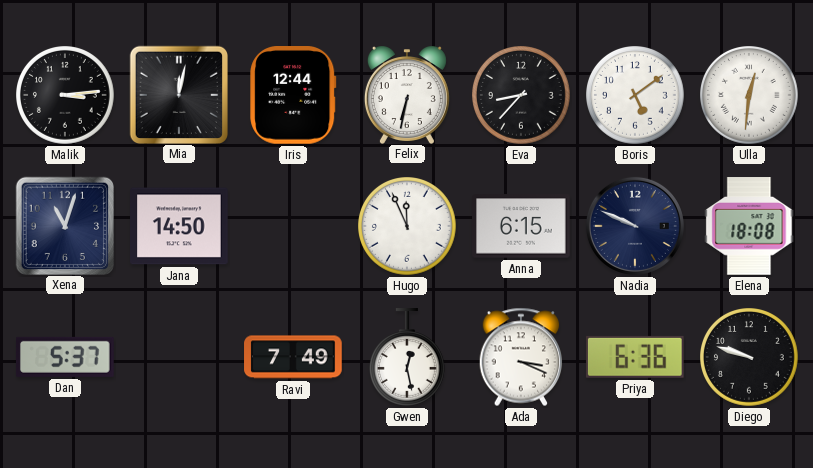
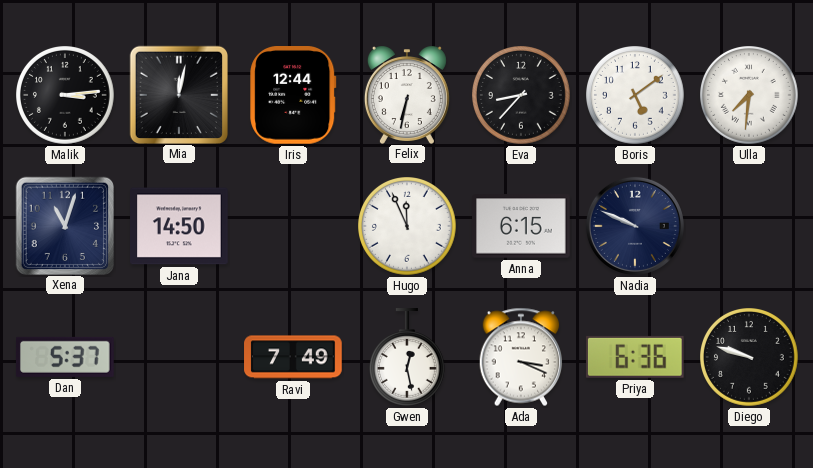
Ulla: 12:31 -> 7:31 (750, 96)
Elena: 18:08 -> none (749, 226)
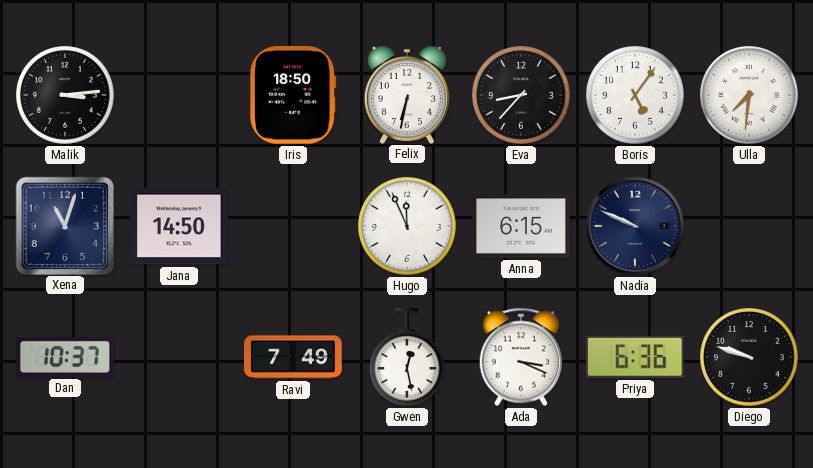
Mia: 12:02 -> none (178, 94)
Iris: 12:44 -> 18:50 (293, 96)
Boris: 5:09 -> 5:06 (636, 96)
Dan: 5:37 -> 10:37 (66, 357)
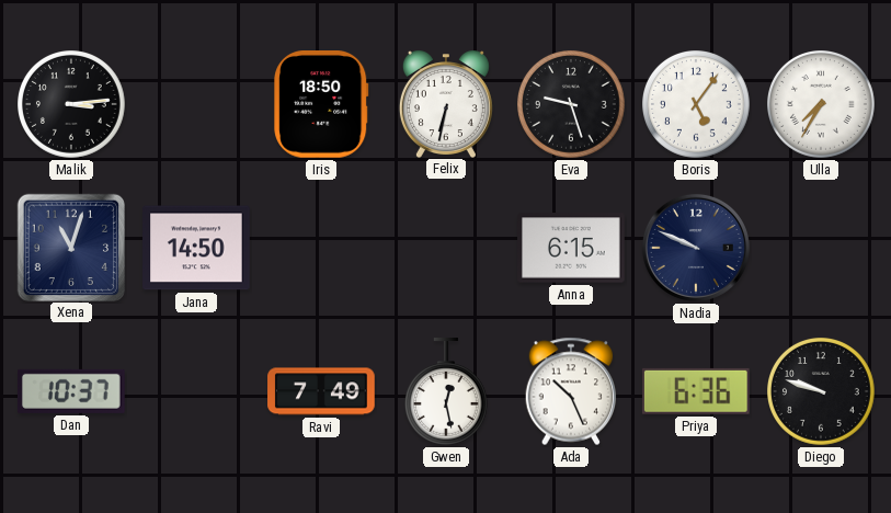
Eva: 8:37 -> 9:27 (572, 105)
Ulla: 7:31 -> 7:35 (822, 105)
Hugo: 11:56 -> none (408, 227)
Ada: 3:19 -> 10:26 (571, 391)
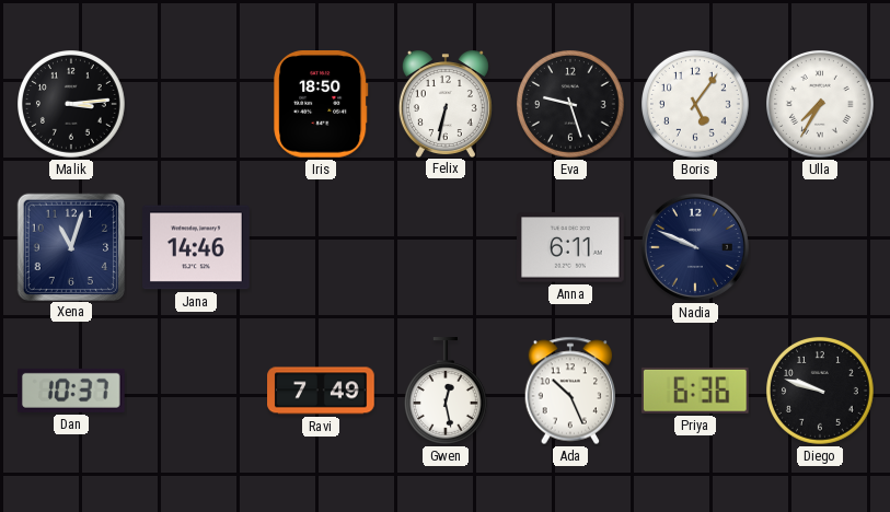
Jana: 14:50 -> 14:46 (196, 247)
Anna: 6:15 -> 6:11 (570, 247)
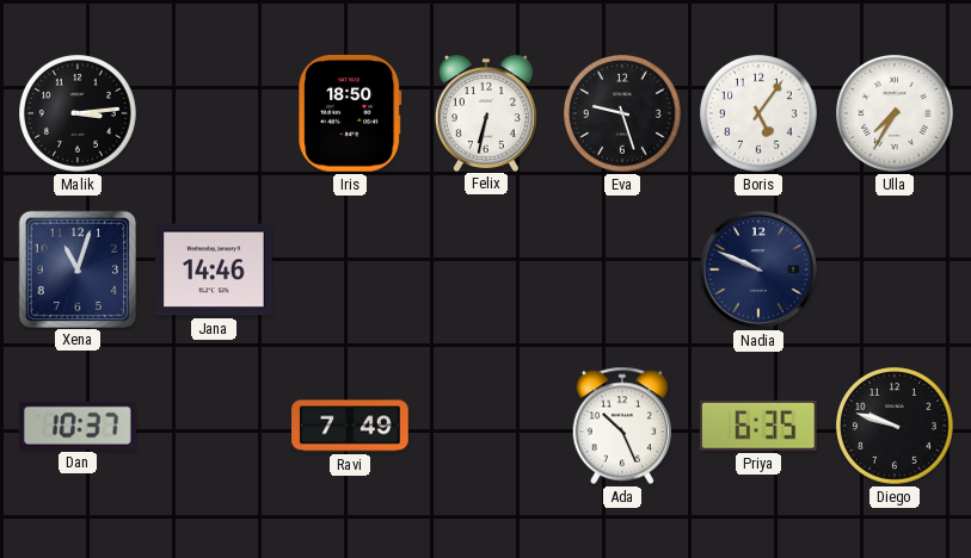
Anna: 6:11 -> none (570, 247)
Gwen: 12:28 -> none (446, 391)
Priya: 6:36 -> 6:35 (758, 426)
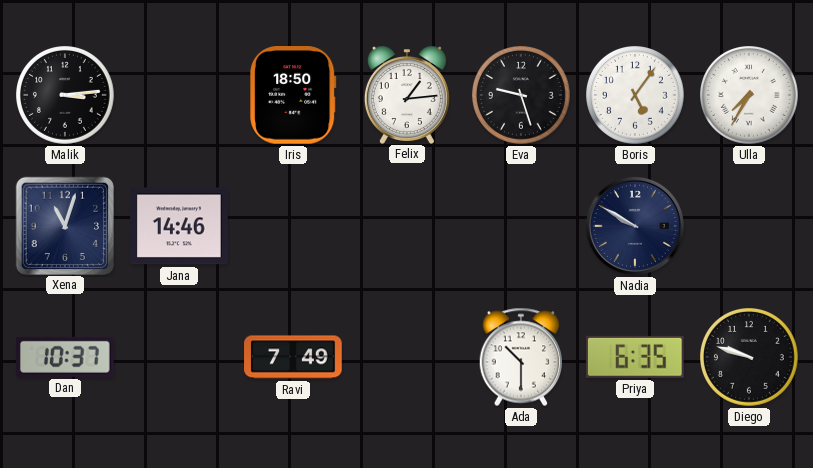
Felix: 6:32 -> 1:14 (407, 95)
Nadia: 9:49 -> 9:50 (635, 226)
Ada: 10:26 -> 10:30 (521, 357)
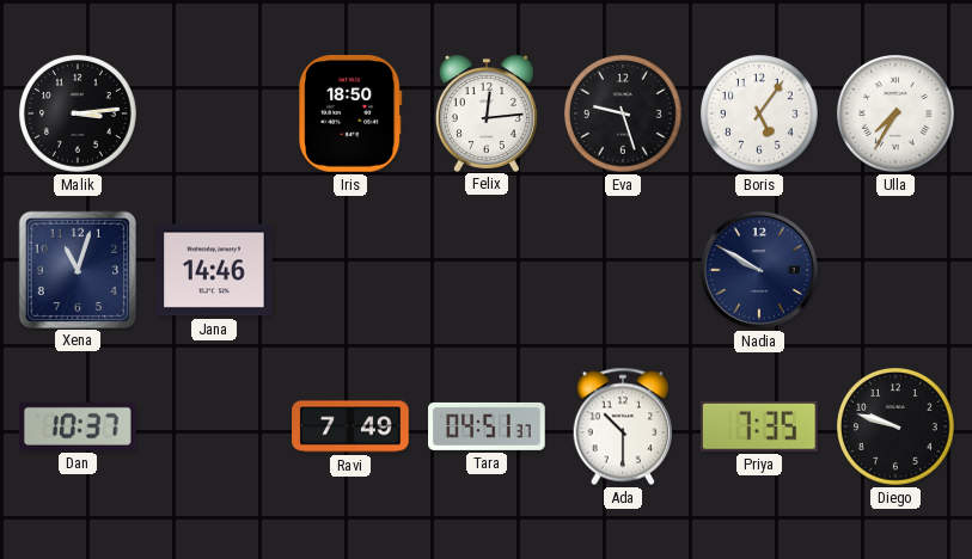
Felix: 1:14 -> 12:14 (487, 113)
Tara: none -> 04:51 (487, 426)
Priya: 6:35 -> 7:35 (759, 426)
